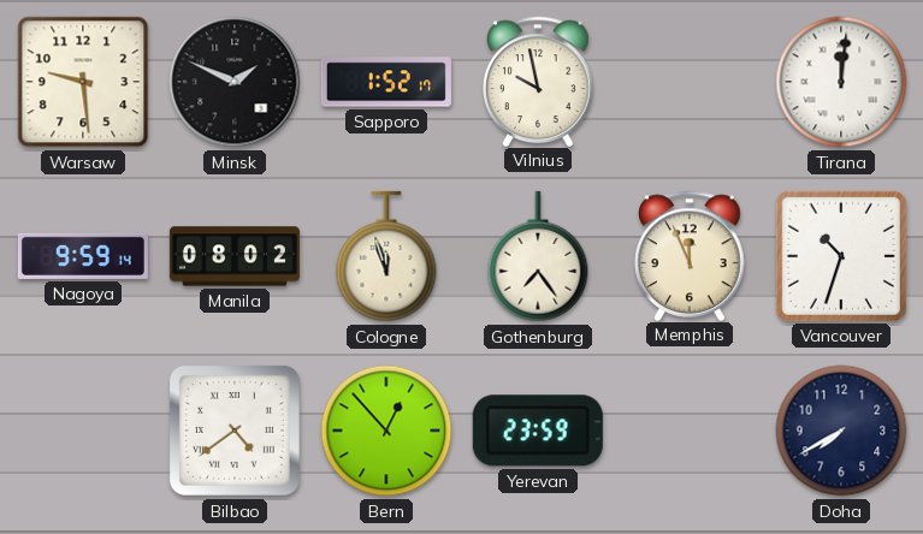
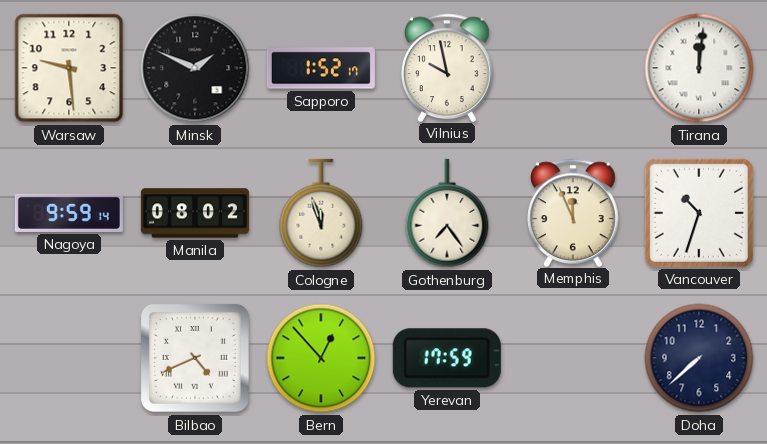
Bilbao: 4:39 -> 4:41 (195, 358)
Yerevan: 23:59 -> 17:59 (447, 358)
Doha: 7:40 -> 7:38 (699, 358)
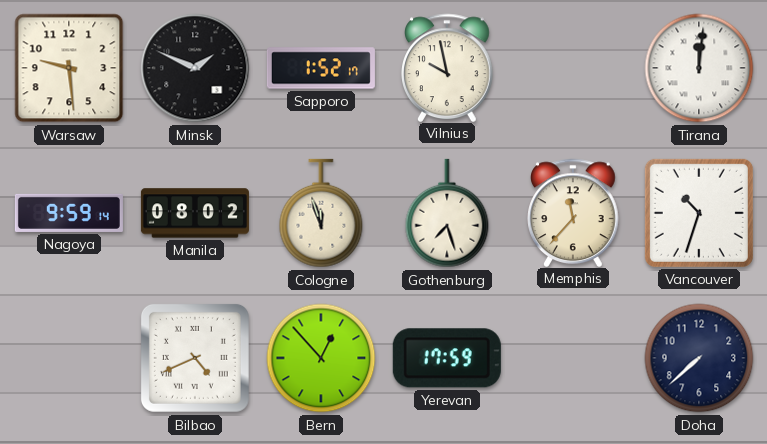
Gothenburg: 7:24 -> 7:27 (447, 213)
Memphis: 11:56 -> 11:37 (574, 212)
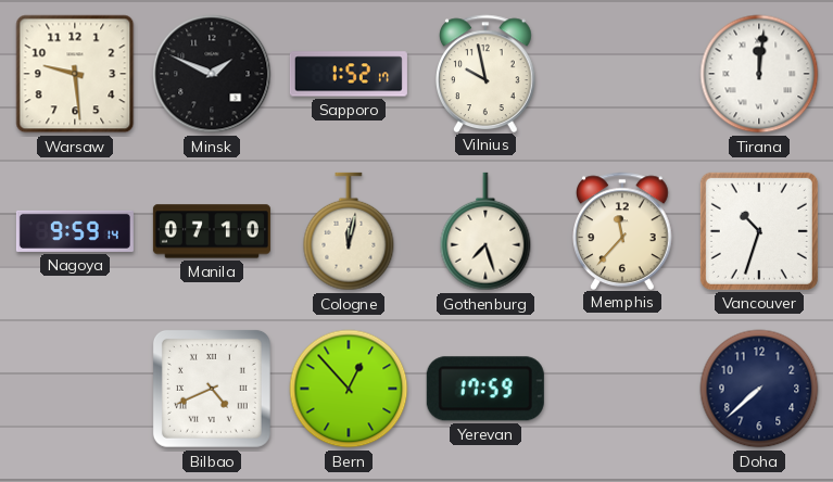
Manila: 08:02 -> 07:10 (212, 231)
Cologne: 11:57 -> 12:02 (349, 231)
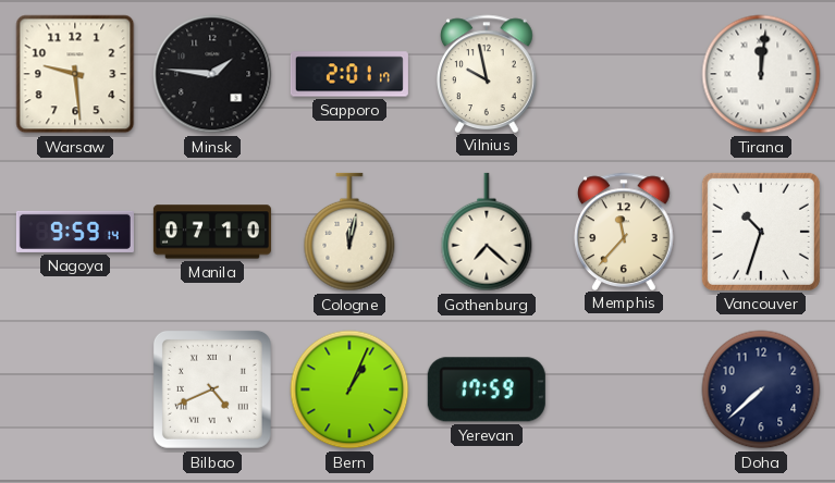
Minsk: 1:49 -> 1:46 (212, 74)
Sapporo: 1:52 -> 2:01 (349, 74)
Gothenburg: 7:27 -> 7:22 (487, 232)
Bern: 12:53 -> 1:04 (349, 389)
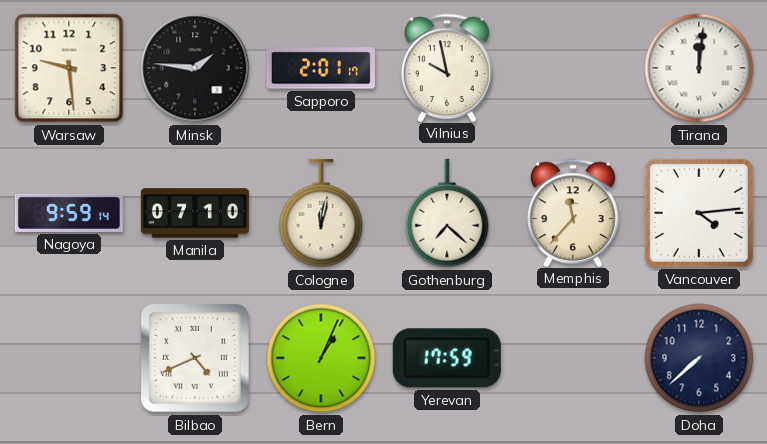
Vancouver: 10:33 -> 4:14 (699, 213)
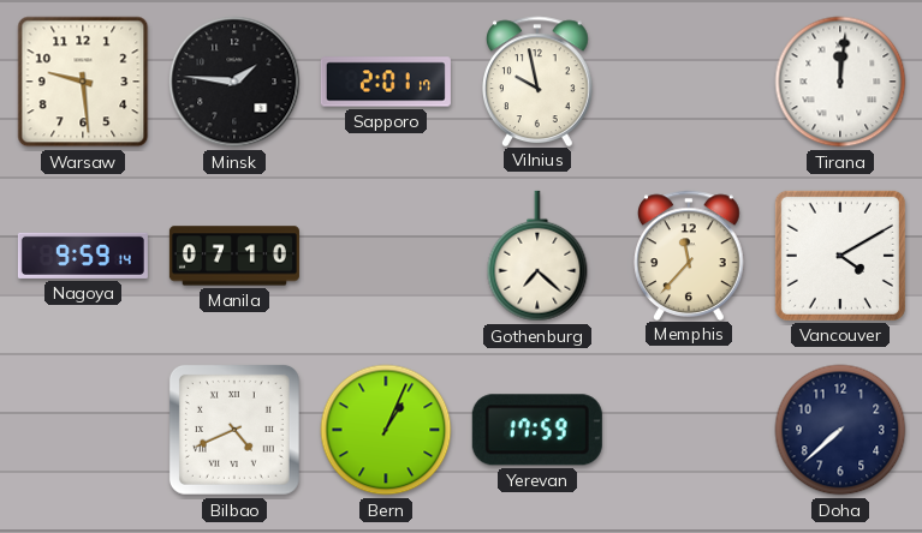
Cologne: 12:02 -> none (321, 213)
Vancouver: 4:14 -> 4:10 (840, 256)
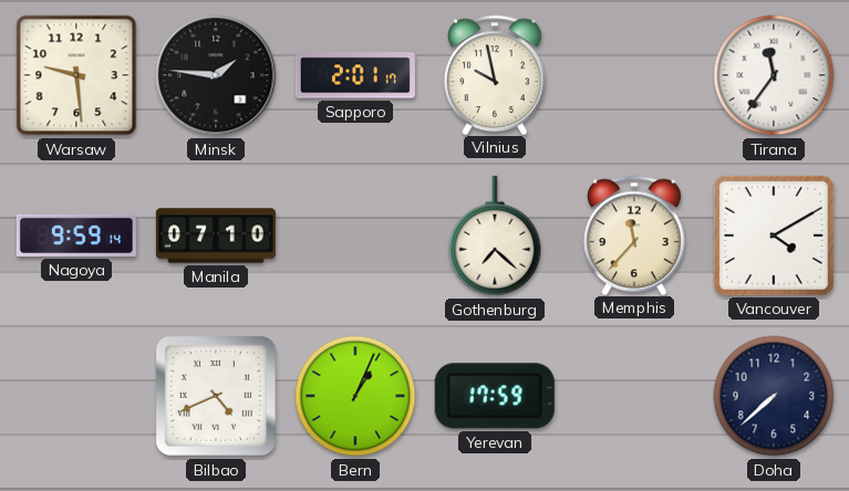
Tirana: 12:01 -> 11:36 (774, 75)
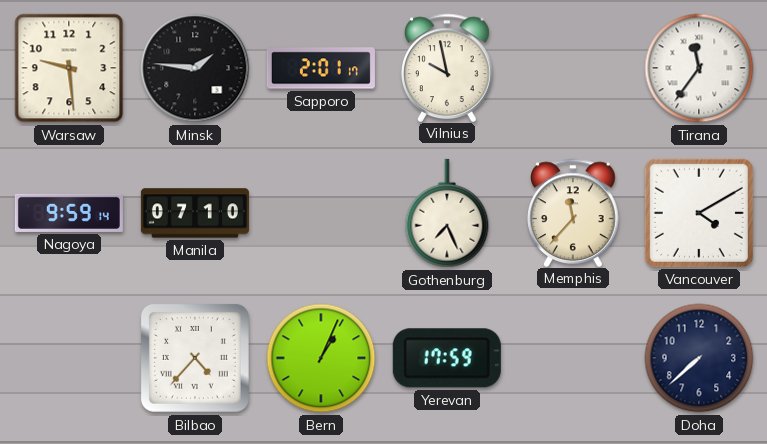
Gothenburg: 7:22 -> 7:26 (447, 213)
Bilbao: 4:41 -> 4:37 (195, 358)
